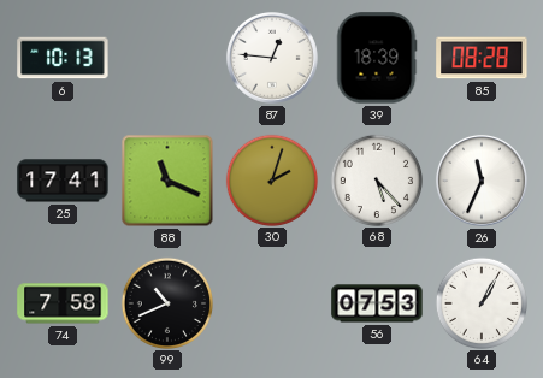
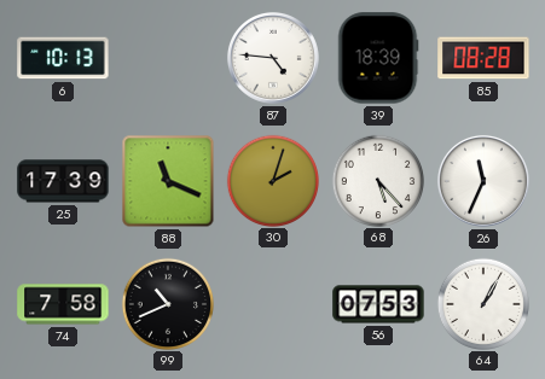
87: 12:46 -> 4:46 (273, 58)
25: 17:41 -> 17:39 (63, 181)
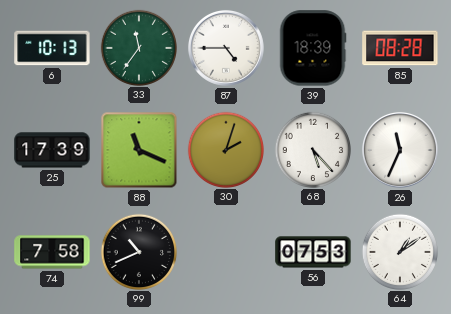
33: none -> 11:36 (138, 47)
87: 4:46 -> 4:45 (226, 48)
64: 1:05 -> 1:09 (399, 251)
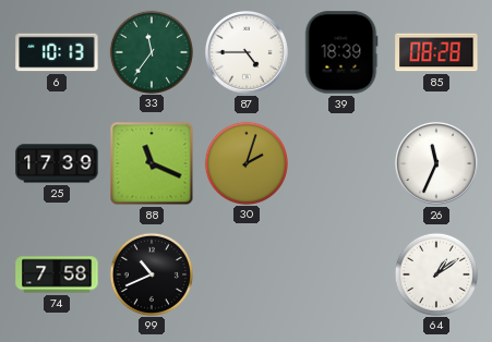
68: 5:23 -> none (312, 149)
56: 07:53 -> none (313, 252)
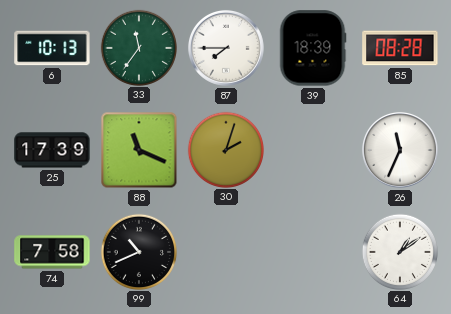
87: 4:45 -> 7:45 (226, 48)
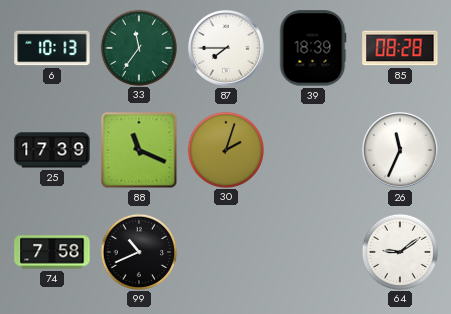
64: 1:09 -> 9:09 (399, 251)
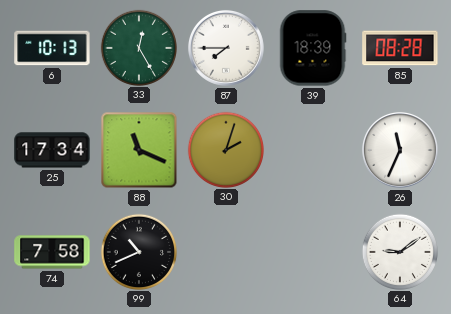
33: 11:36 -> 12:25 (138, 47)
25: 17:39 -> 17:34 (52, 150)
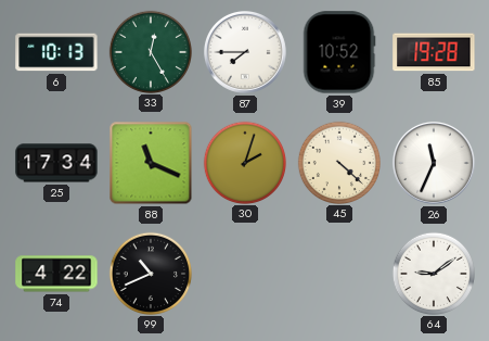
39: 18:39 -> 10:52 (339, 52)
85: 08:28 -> 19:28 (434, 52)
45: none -> 4:22 (338, 162)
74: 7:58 -> 4:22 (56, 274)
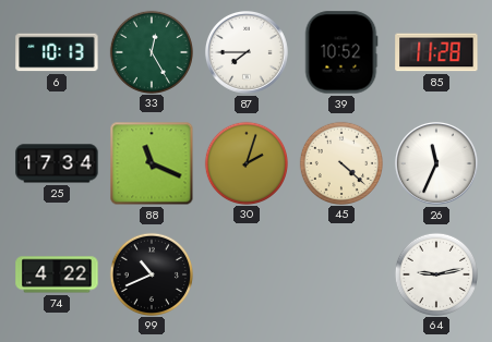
85: 19:28 -> 11:28 (436, 52)
64: 9:09 -> 9:13 (435, 273)
